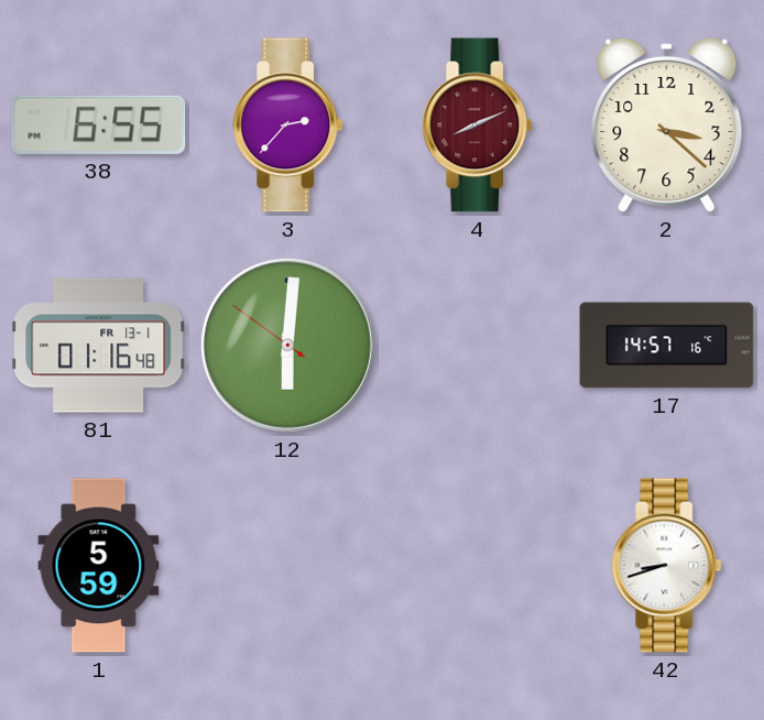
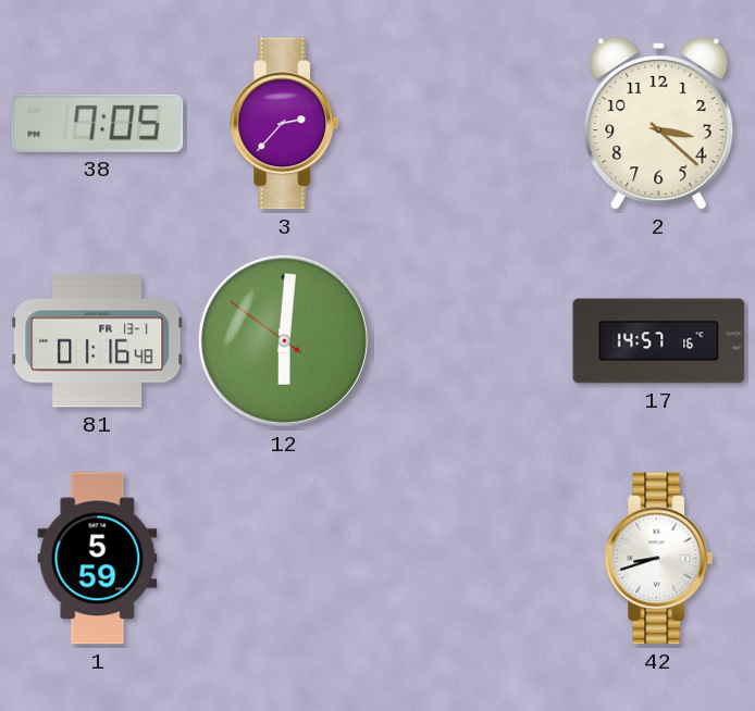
38: 6:55 -> 7:05 (98, 123)
4: 8:11 -> none (478, 126)
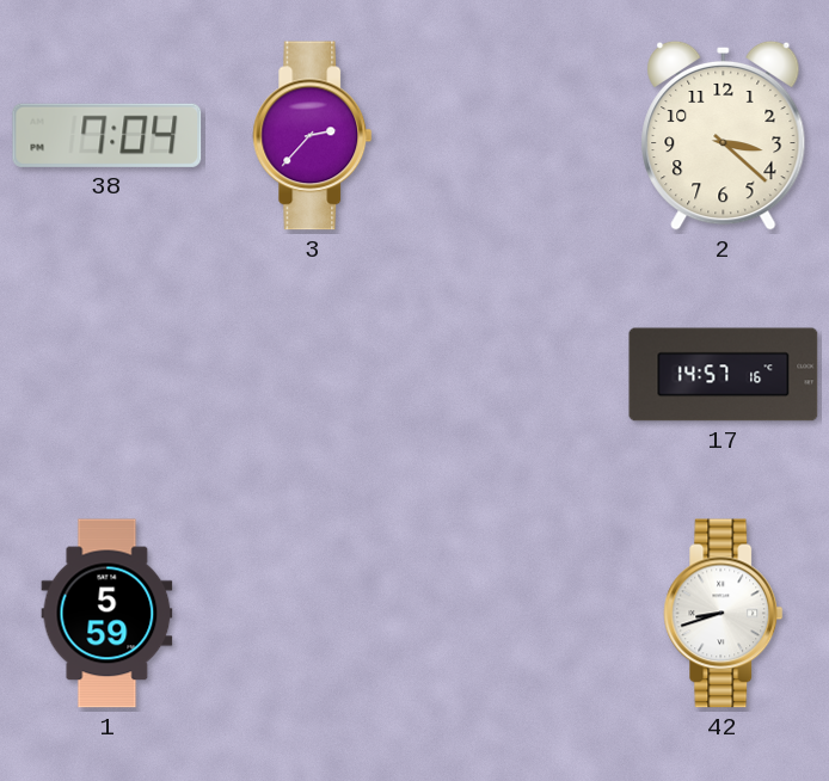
38: 7:05 -> 7:04 (108, 135)
81: 01:16 -> none (98, 341)
12: 6:00 -> none (284, 340)
